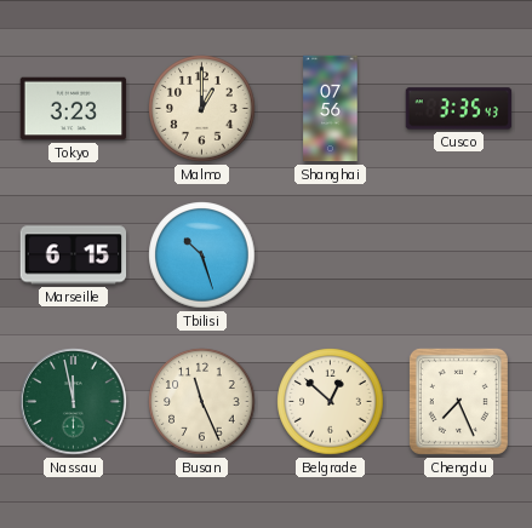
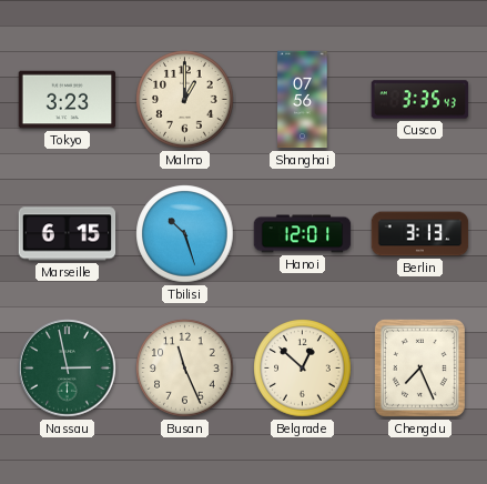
Hanoi: none -> 12:01 (303, 234)
Berlin: none -> 3:13 (420, 234)
Nassau: 11:58 -> 2:58 (68, 369)
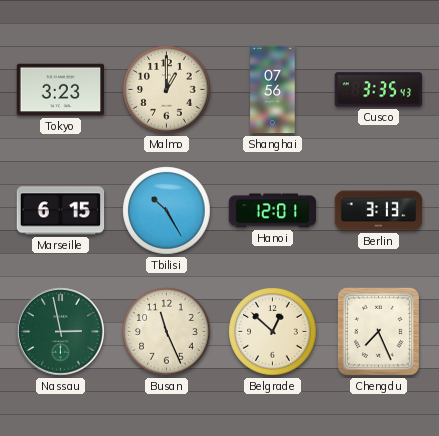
Tbilisi: 10:27 -> 10:25 (167, 211)
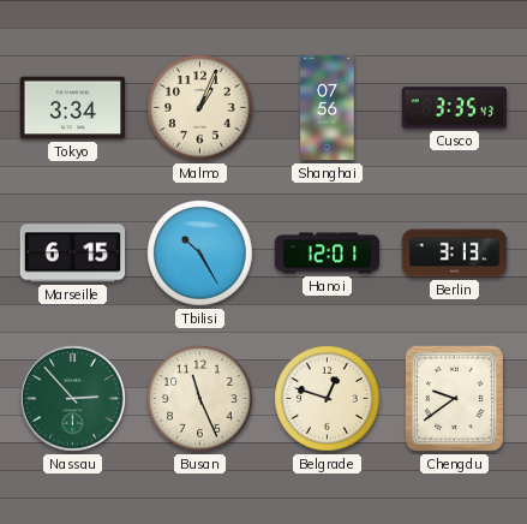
Tokyo: 3:23 -> 3:34 (73, 108)
Malmo: 1:00 -> 1:04 (200, 108)
Nassau: 2:58 -> 2:53 (73, 399)
Belgrade: 12:52 -> 12:48 (328, 399)
Chengdu: 7:26 -> 9:39 (454, 398)
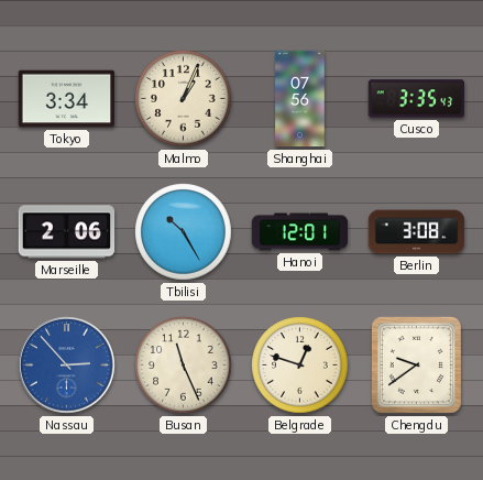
Marseille: 6:15 -> 2:06 (67, 232)
Berlin: 3:13 -> 3:08 (417, 232)
Nassau dial: green -> blue (67, 366)
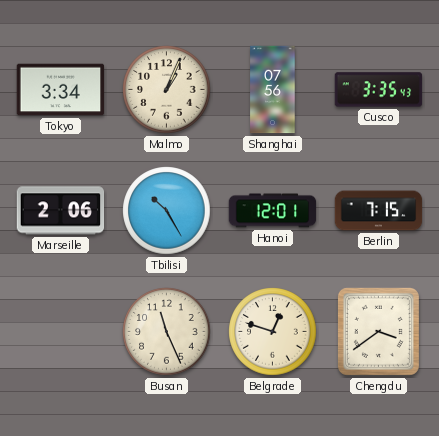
Berlin: 3:08 -> 7:15 (379, 211)
Nassau: 2:53 -> none (67, 366)
Chengdu: 9:39 -> 3:39 (378, 331)
